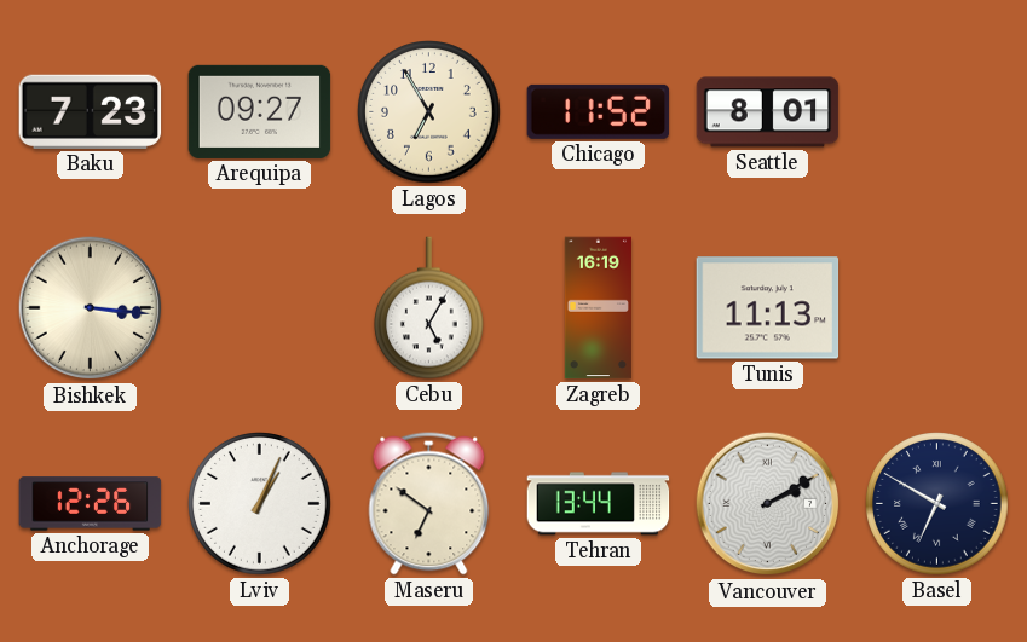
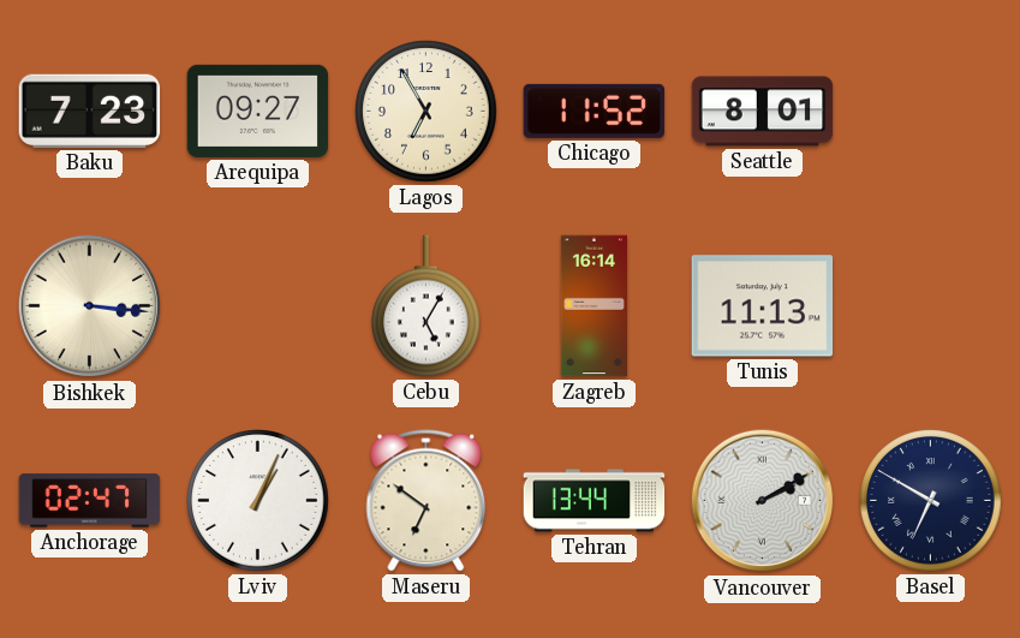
Zagreb: 16:19 -> 16:14 (593, 306)
Anchorage: 12:26 -> 02:47 (90, 501)
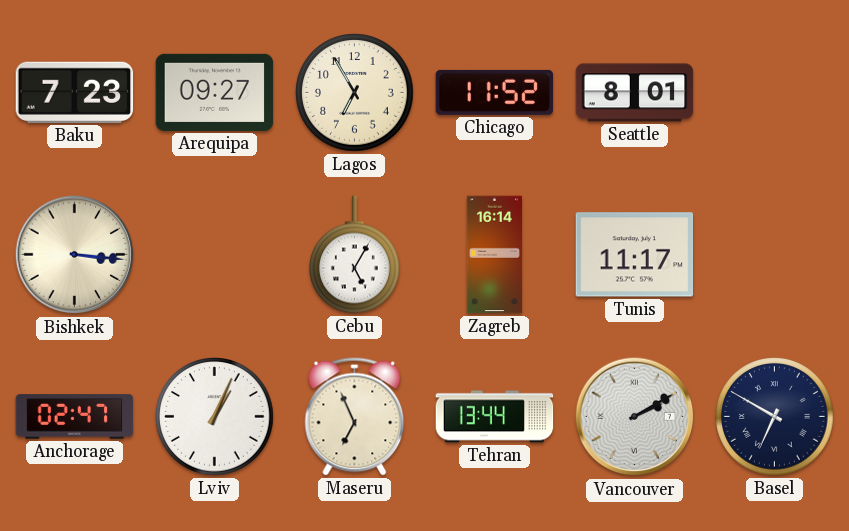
Tunis: 11:13 -> 11:17 (635, 255)
Maseru: 6:51 -> 6:56 (355, 417)
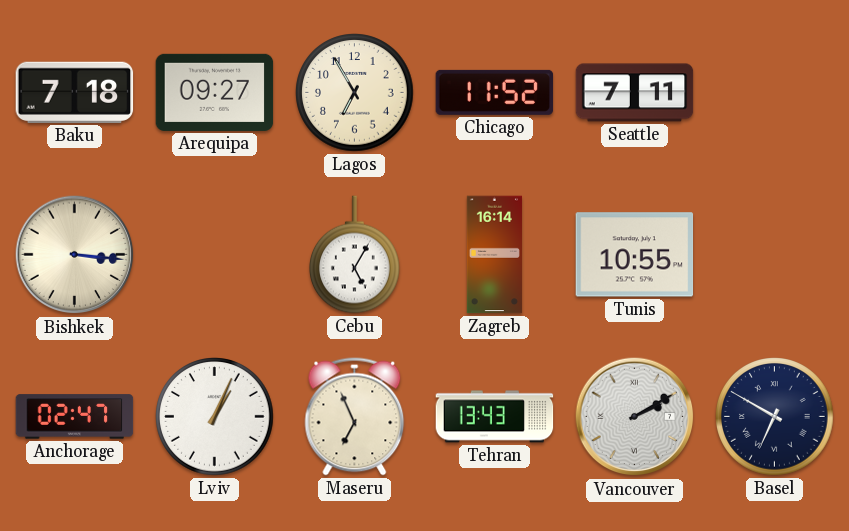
Baku: 7:23 -> 7:18 (75, 92)
Seattle: 8:01 -> 7:11 (635, 93)
Tunis: 11:17 -> 10:55 (635, 255)
Tehran: 13:44 -> 13:43 (495, 417)
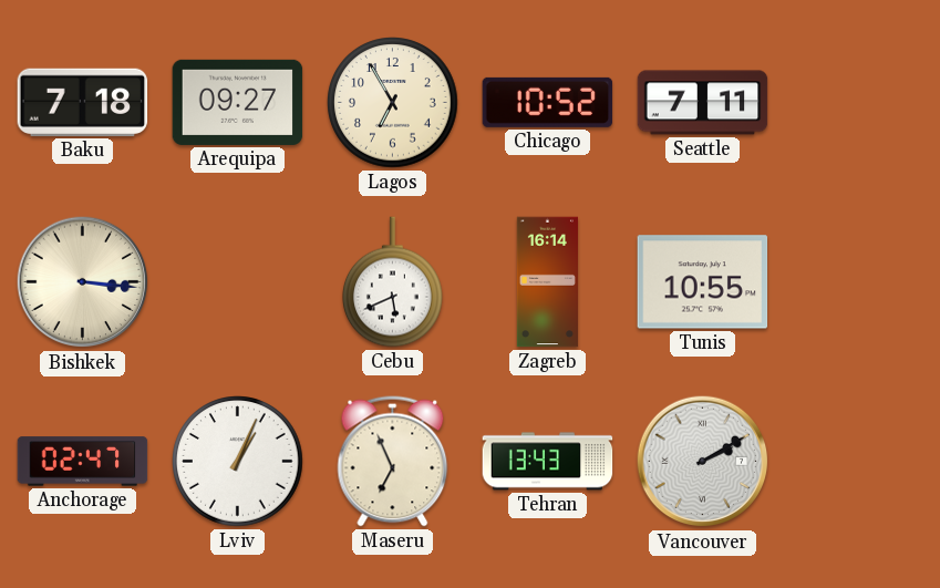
Chicago: 11:52 -> 10:52 (548, 102)
Cebu: 5:05 -> 5:41 (393, 282)
Basel: 6:50 -> none (775, 417)
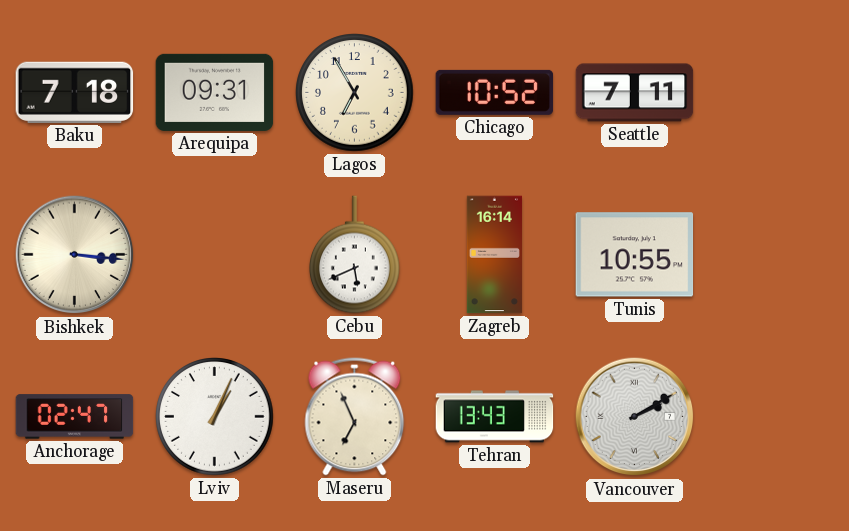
Arequipa: 09:27 -> 09:31 (215, 92)
